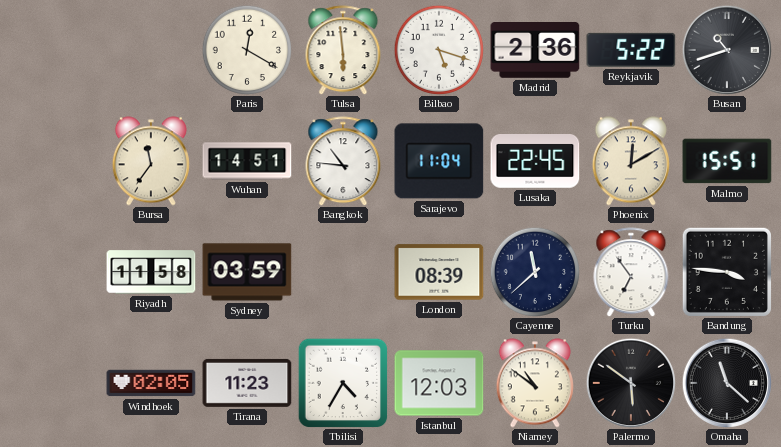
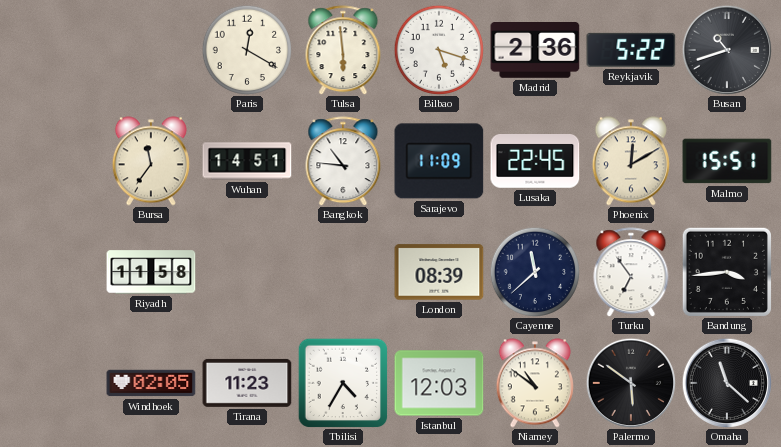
Sarajevo: 11:04 -> 11:09 (439, 161)
Sydney: 03:59 -> none (247, 272)
Bandung: 3:46 -> 3:44 (727, 272)
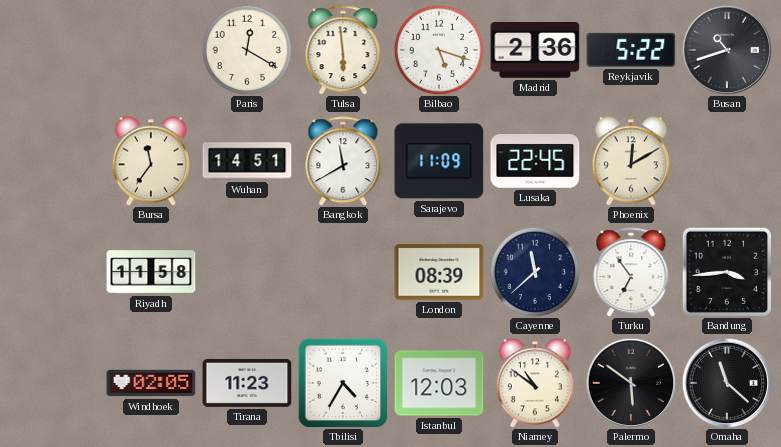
Bangkok: 10:46 -> 11:40 (343, 161)
Malmo: 15:51 -> none (727, 161)
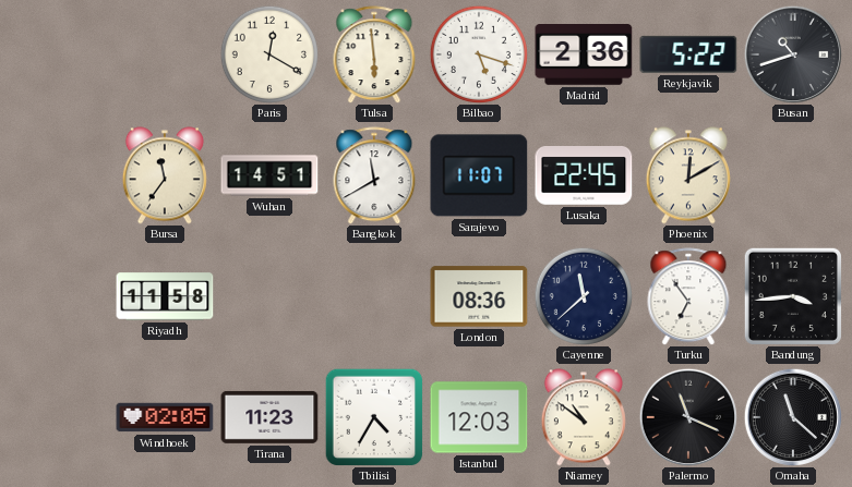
Sarajevo: 11:09 -> 11:07 (479, 175)
London: 08:39 -> 08:36 (479, 296)
Palermo: 5:51 -> 11:19 (687, 416)
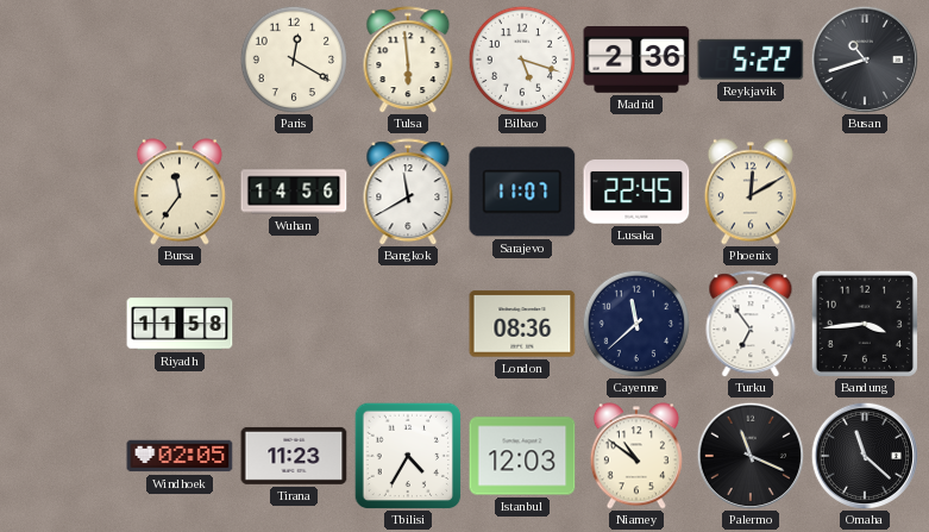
Wuhan: 14:51 -> 14:56 (294, 192)
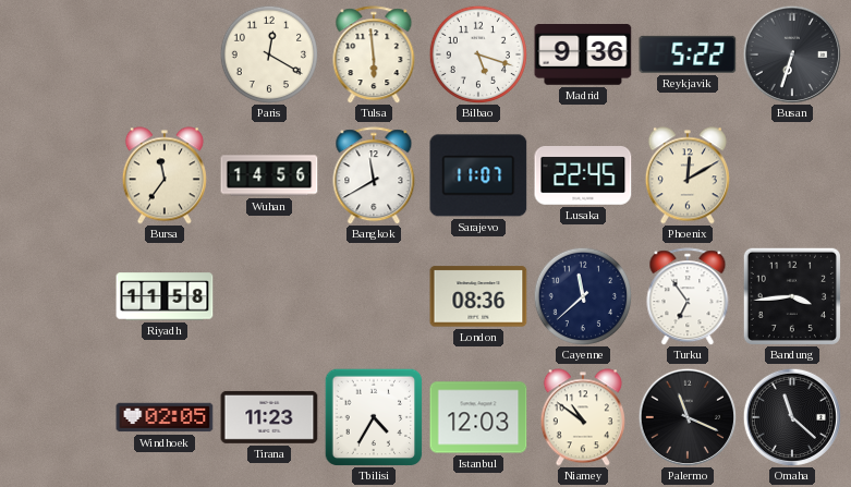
Madrid: 2:36 -> 9:36 (583, 56)
Busan: 10:42 -> 6:33 (791, 53)
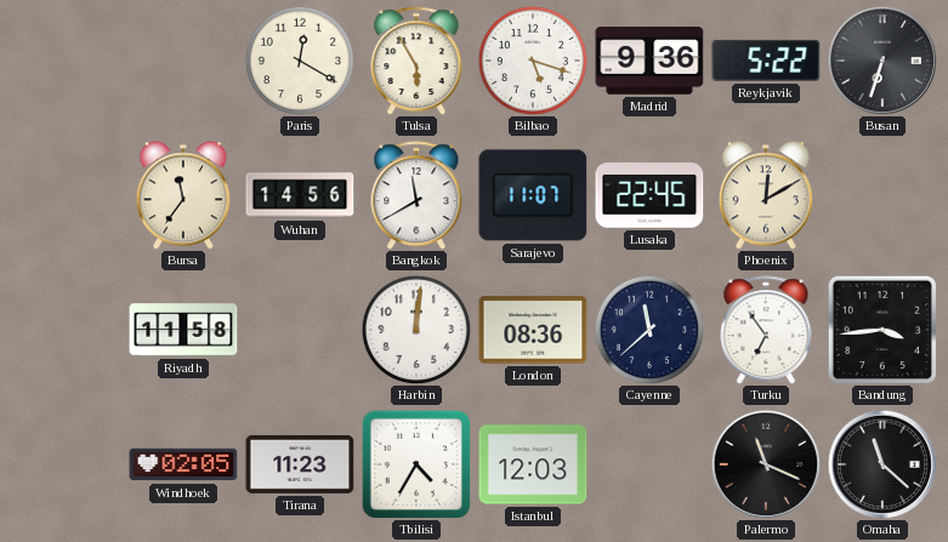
Tulsa: 5:59 -> 5:55 (416, 61)
Harbin: none -> 12:01 (415, 329)
Niamey: 10:51 -> none (583, 417)
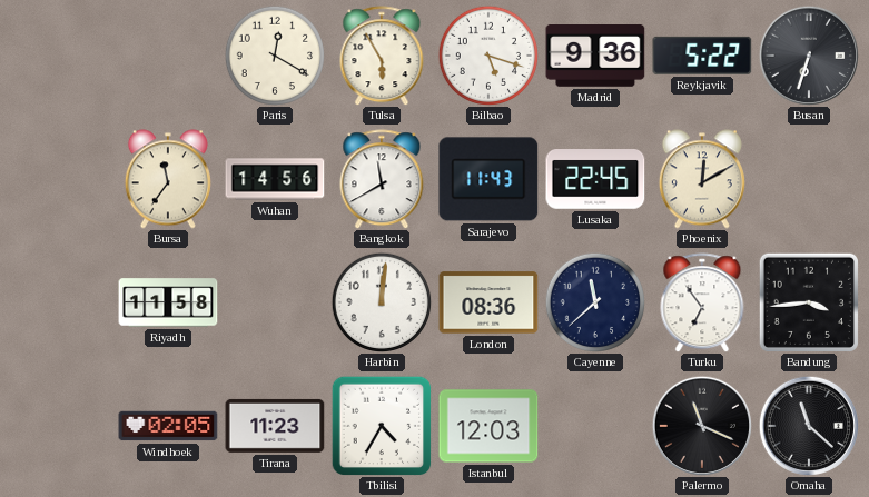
Sarajevo: 11:07 -> 11:43 (488, 179)
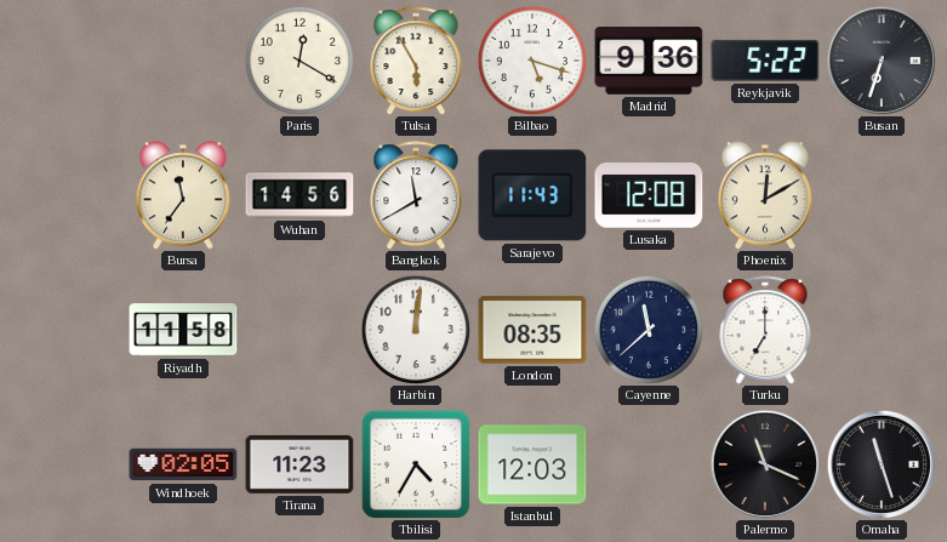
Lusaka: 22:45 -> 12:08 (649, 196)
London: 08:36 -> 08:35 (532, 330)
Turku: 6:54 -> 7:00 (765, 330)
Bandung: 3:44 -> none (809, 302)
Omaha: 11:22 -> 11:27 (880, 463)
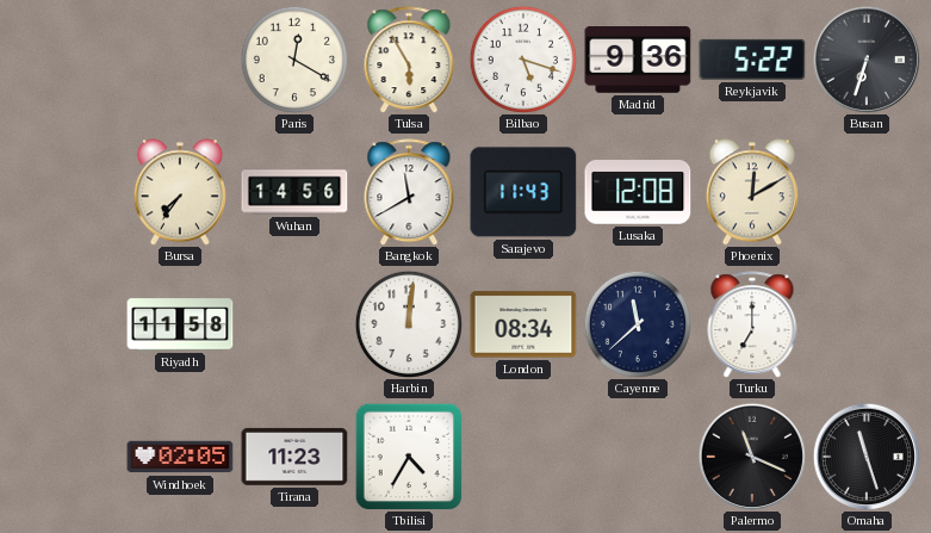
Bursa: 11:36 -> 7:36 (180, 192)
London: 08:35 -> 08:34 (523, 324)
Istanbul: 12:03 -> none (532, 464)
